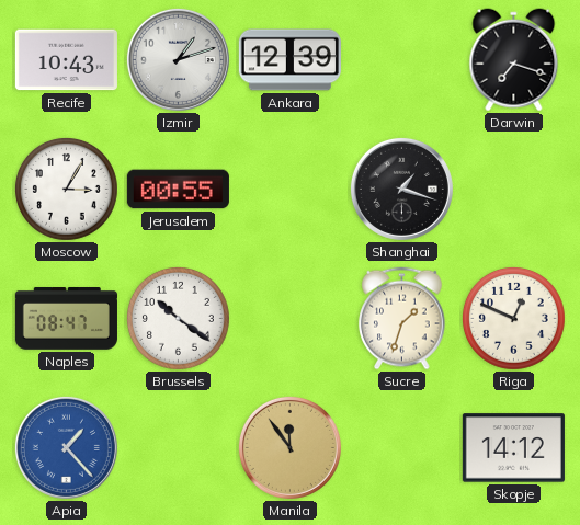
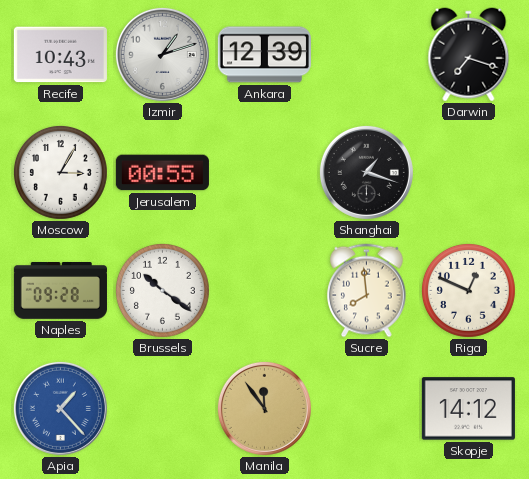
Naples: 08:47 -> 09:28 (60, 291)
Sucre: 1:33 -> 7:59 (367, 291)
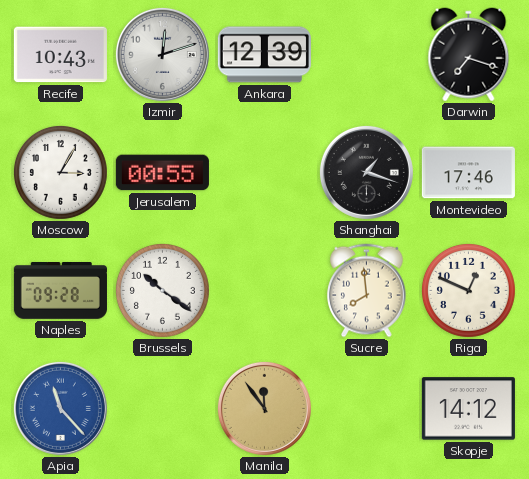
Izmir: 1:12 -> 12:12 (162, 54)
Montevideo: none -> 17:46 (468, 173)
Apia: 1:23 -> 11:23 (60, 408)
